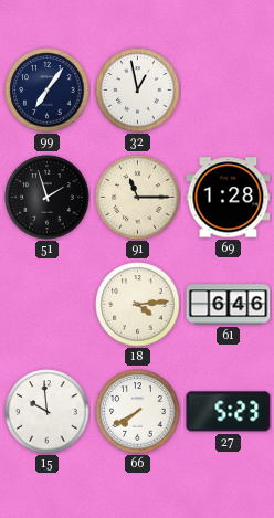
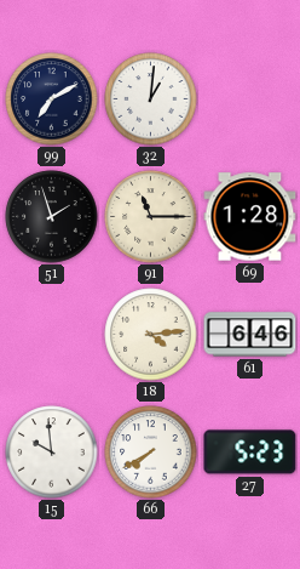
99: 7:06 -> 7:10 (52, 99)
32: 12:58 -> 1:01 (151, 99)
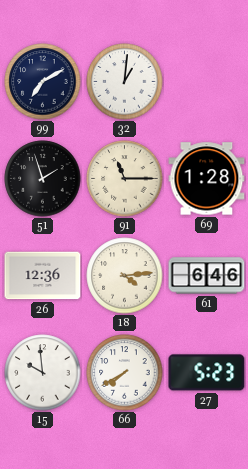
26: none -> 12:36 (43, 276)
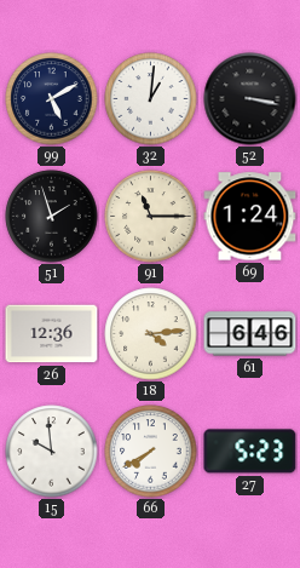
99: 7:10 -> 5:10 (52, 99)
52: none -> 3:17 (250, 99)
69: 1:28 -> 1:24 (250, 217)
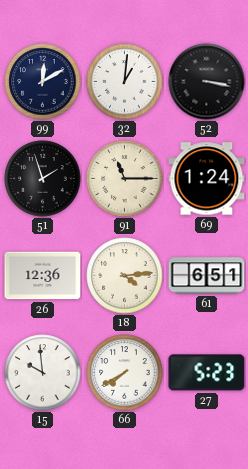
99: 5:10 -> 12:10 (43, 82)
61: 6:46 -> 6:51 (207, 276)
